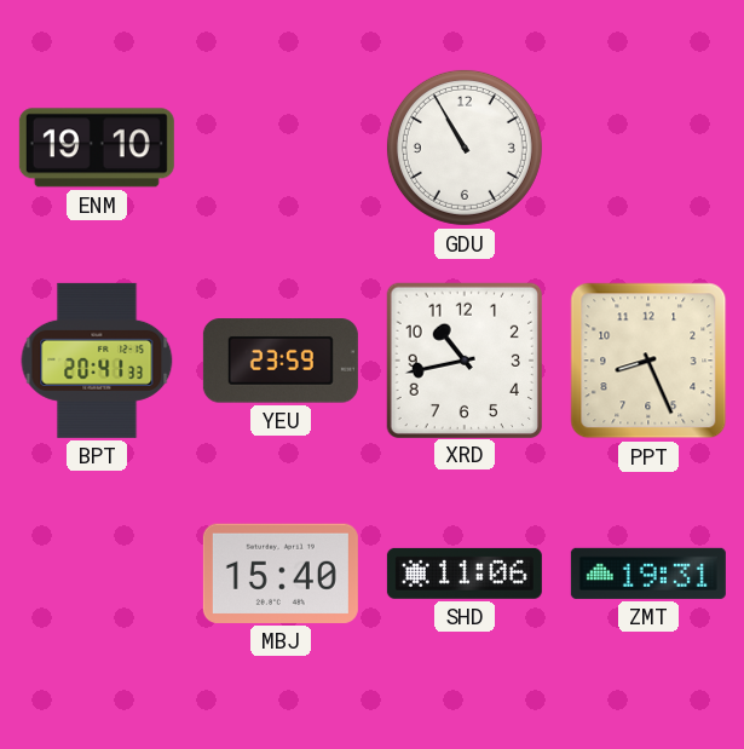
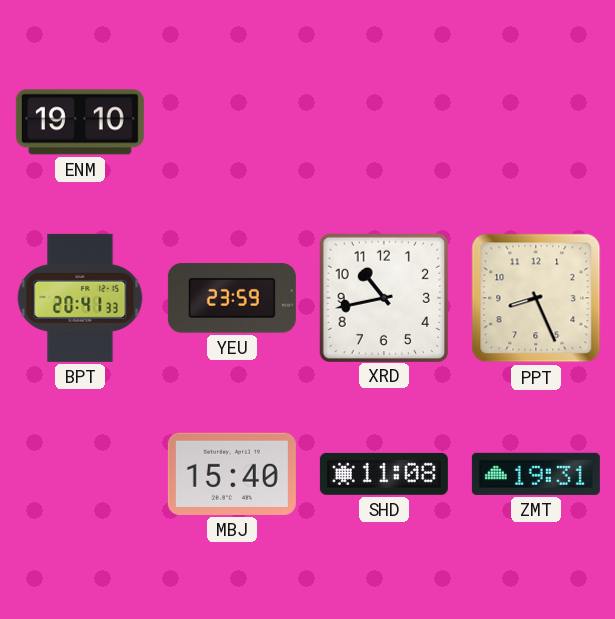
GDU: 10:55 -> none (465, 148)
SHD: 11:06 -> 11:08 (384, 474)
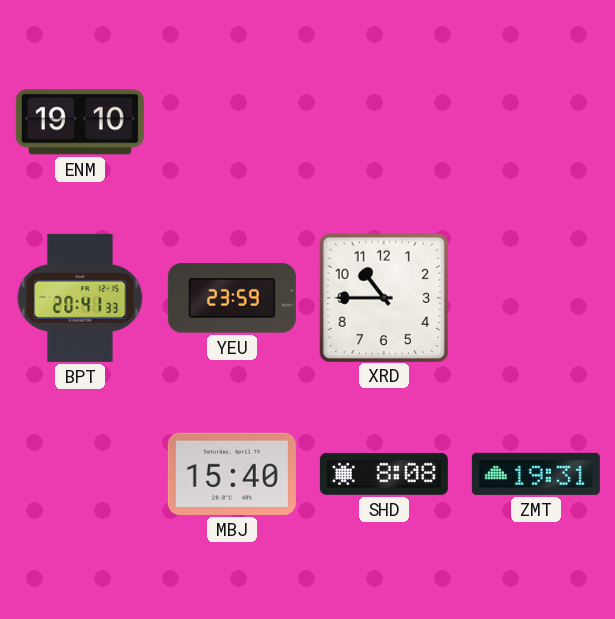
XRD: 10:43 -> 10:45 (383, 297)
PPT: 8:26 -> none (536, 298)
SHD: 11:08 -> 8:08 (384, 474)
